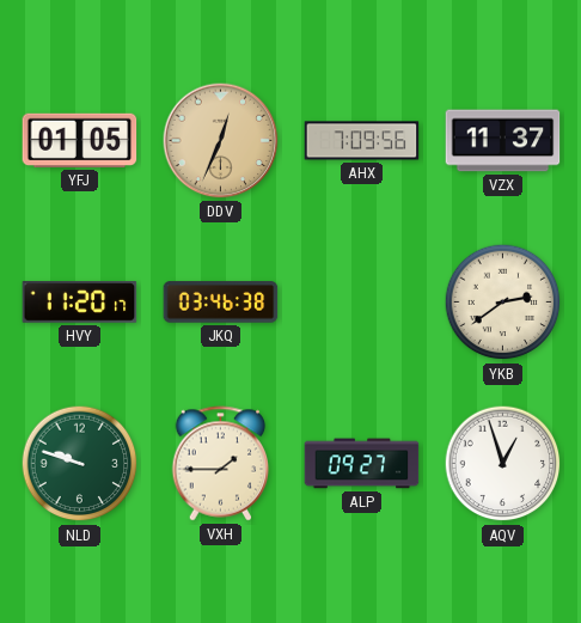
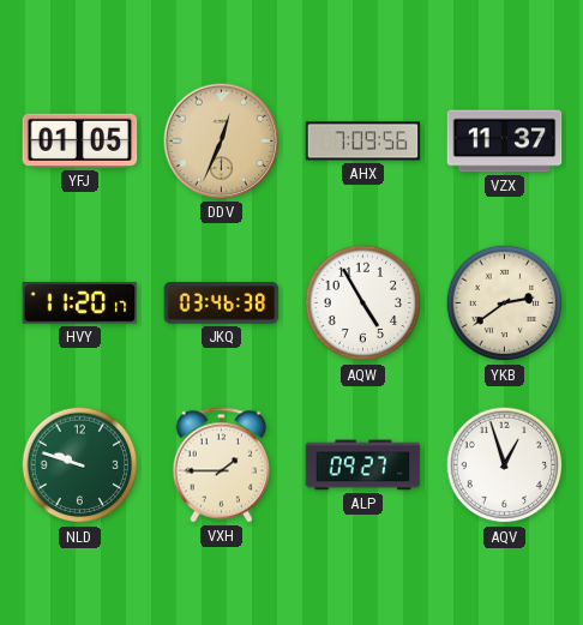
AQW: none -> 4:55 (363, 304)
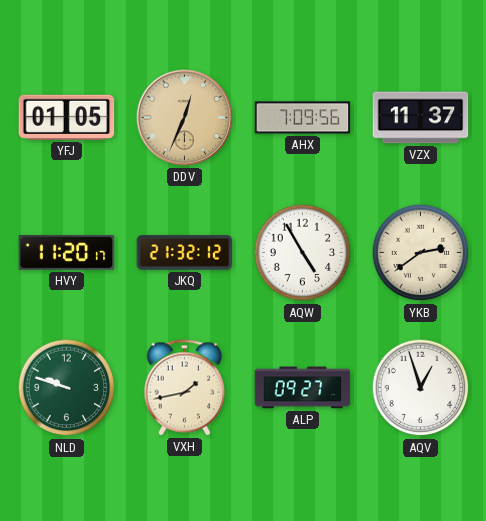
JKQ: 03:46 -> 21:32 (185, 253)
VXH: 1:45 -> 1:43 (185, 388)
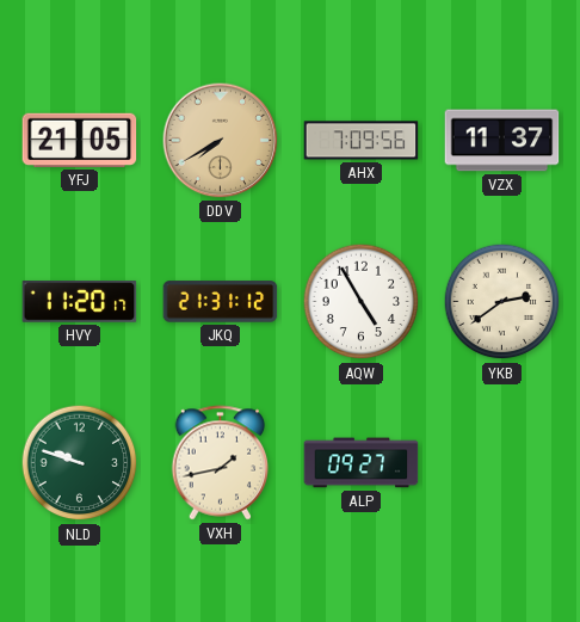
YFJ: 01:05 -> 21:05 (80, 140)
DDV: 12:34 -> 7:40 (221, 141)
JKQ: 21:32 -> 21:31 (221, 302)
AQV: 12:57 -> none (421, 388)
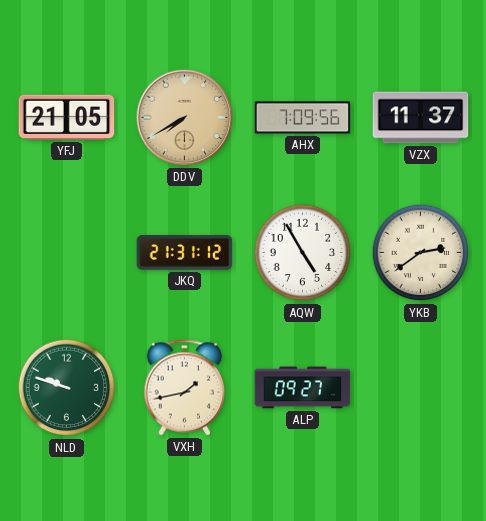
HVY: 11:20 -> none (80, 302)
